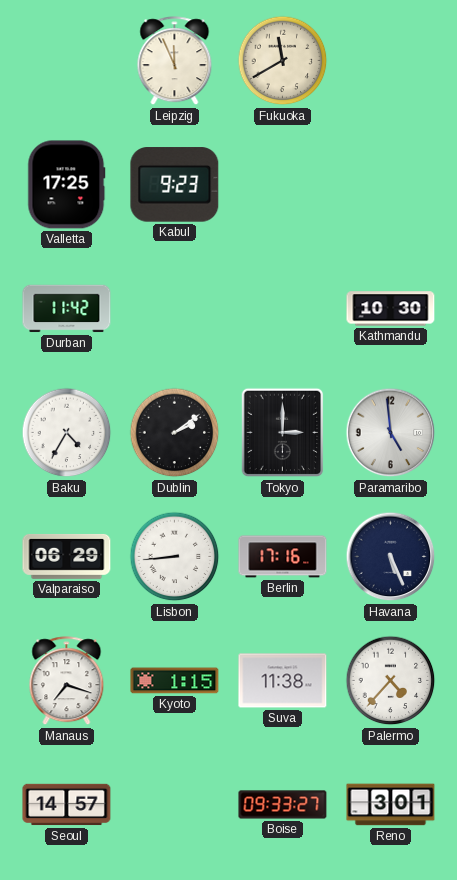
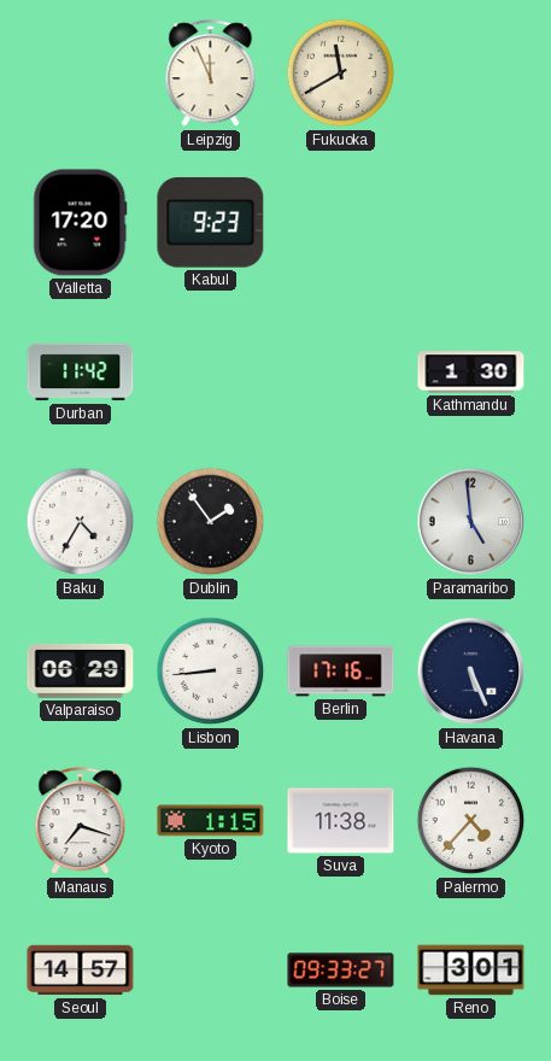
Valletta: 17:25 -> 17:20 (81, 223)
Kathmandu: 10:30 -> 1:30 (471, 373)
Dublin: 2:09 -> 1:54 (211, 522)
Tokyo: 3:00 -> none (283, 433)
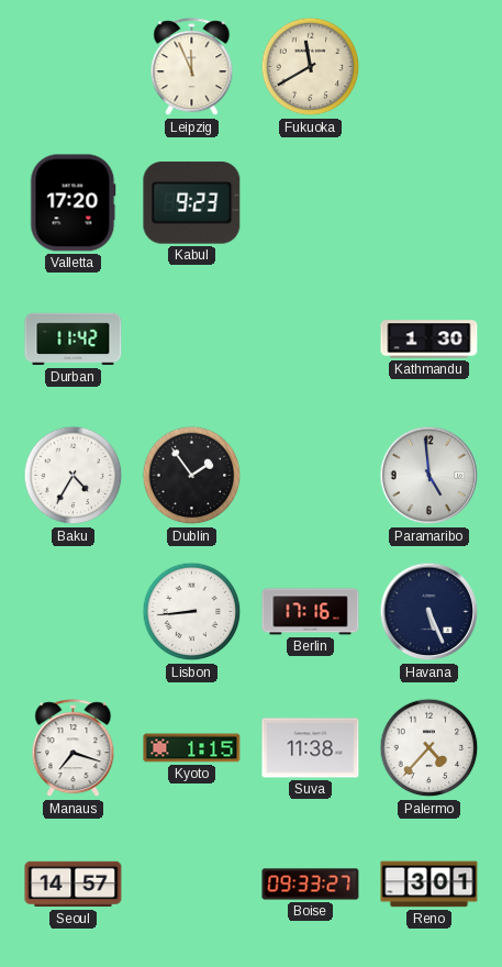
Valparaiso: 06:29 -> none (81, 670)
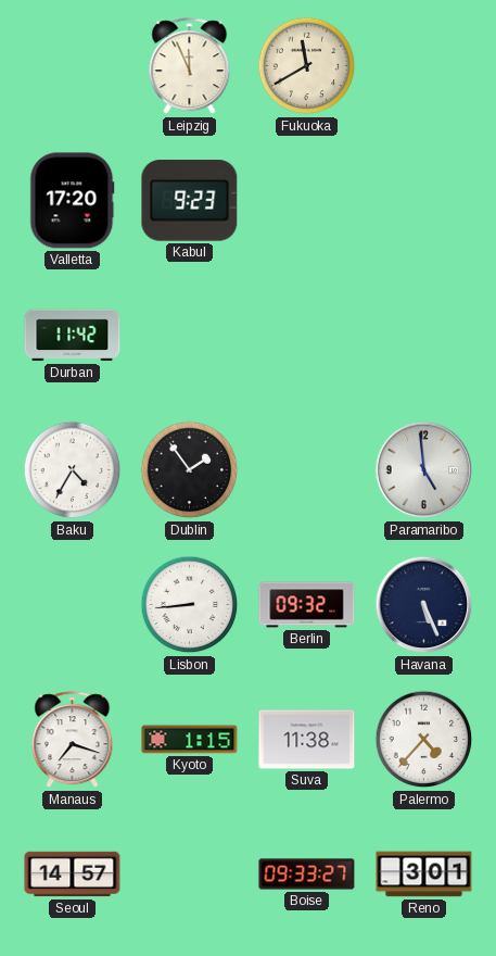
Kathmandu: 1:30 -> none (430, 340)
Berlin: 17:16 -> 09:32 (307, 605)
